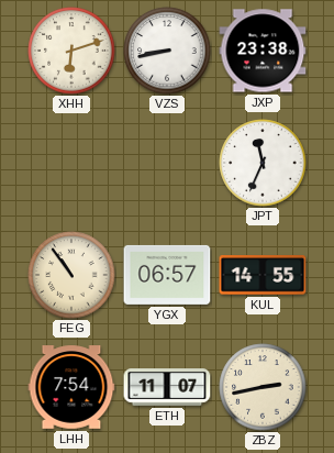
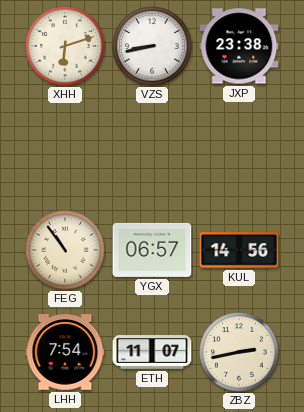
JPT: 11:34 -> none (263, 163)
KUL: 14:55 -> 14:56 (239, 251)
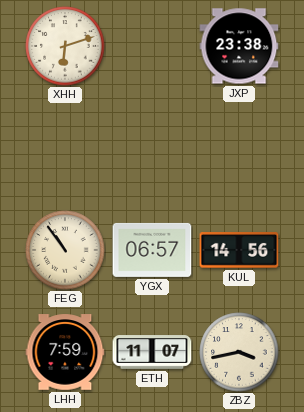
VZS: 8:43 -> none (152, 46)
LHH: 7:54 -> 7:59 (65, 352)
ZBZ: 2:43 -> 3:43 (239, 352)
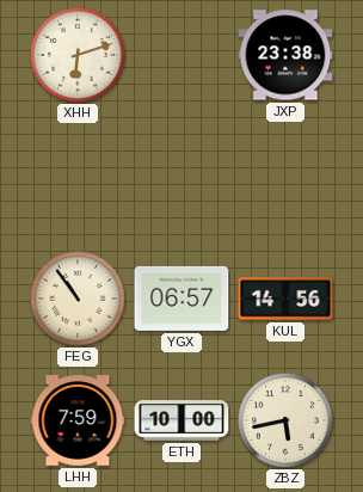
ETH: 11:07 -> 10:00 (181, 420)
ZBZ: 3:43 -> 5:43 (285, 420)
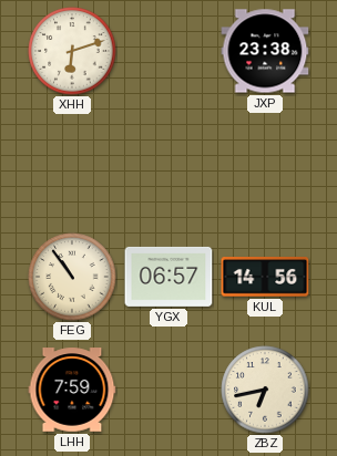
ETH: 10:00 -> none (181, 420)
ZBZ: 5:43 -> 6:43 (265, 390)
